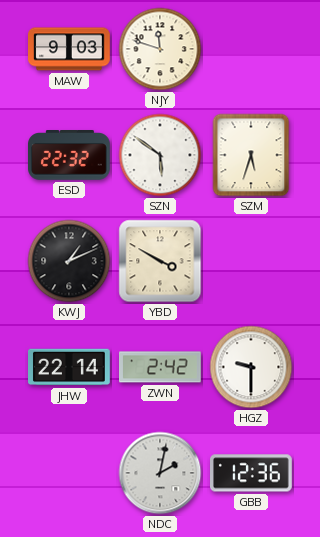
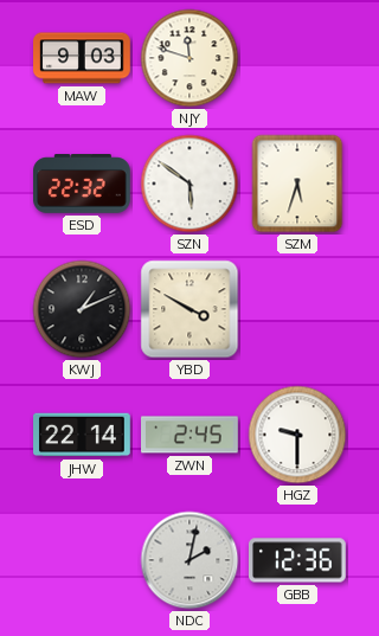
ZWN: 2:42 -> 2:45 (191, 435)
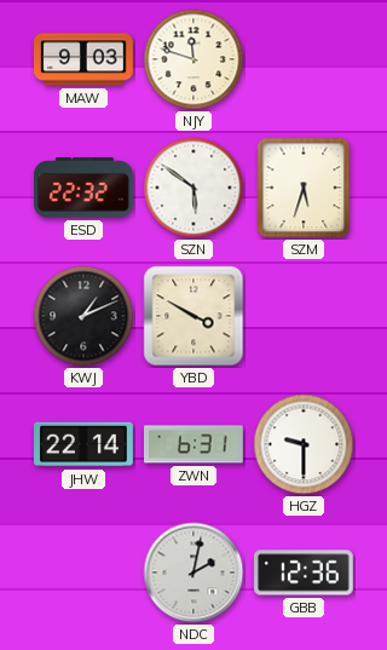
ZWN: 2:45 -> 6:31 (195, 444)
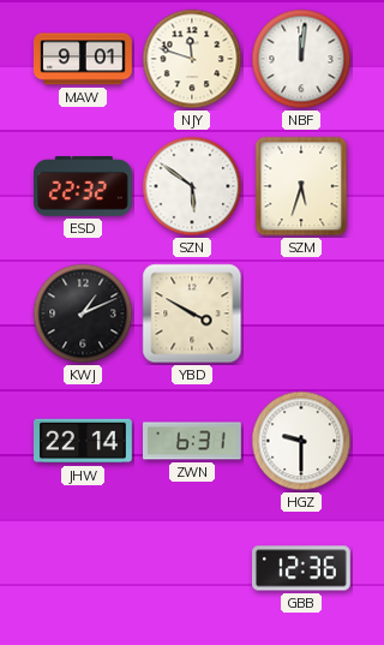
MAW: 9:03 -> 9:01 (83, 59)
NBF: none -> 12:01 (301, 59)
NDC: 2:02 -> none (193, 573)
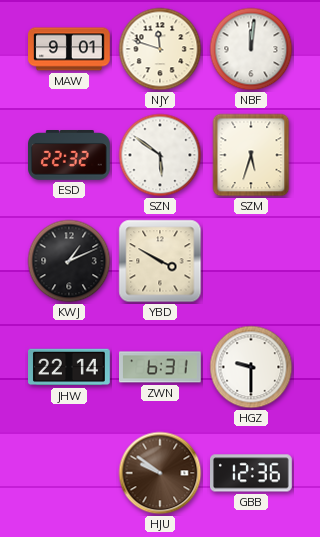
HJU: none -> 9:51 (160, 473)
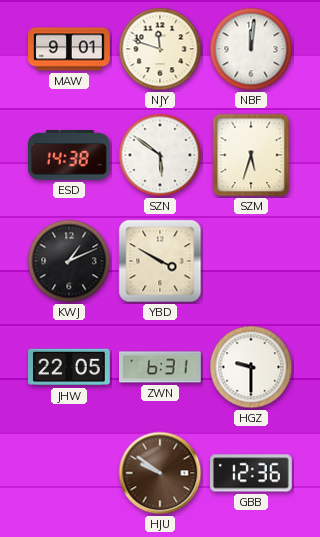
ESD: 22:32 -> 14:38 (70, 156)
JHW: 22:14 -> 22:05 (70, 367)
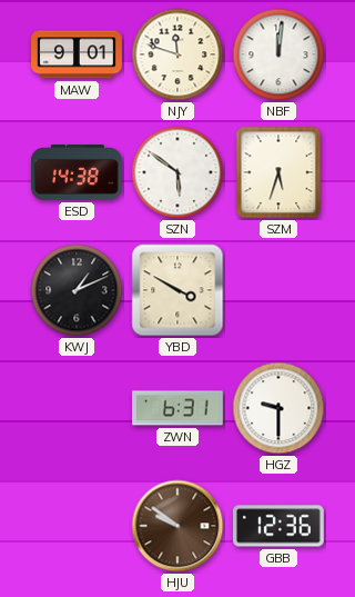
JHW: 22:05 -> none (70, 367)
